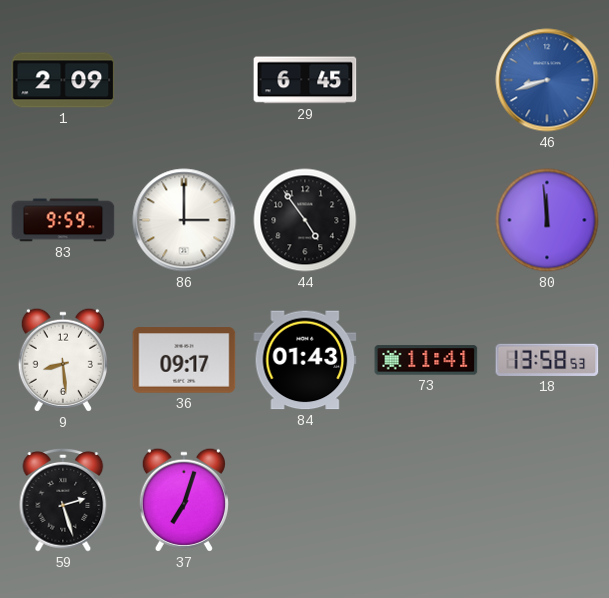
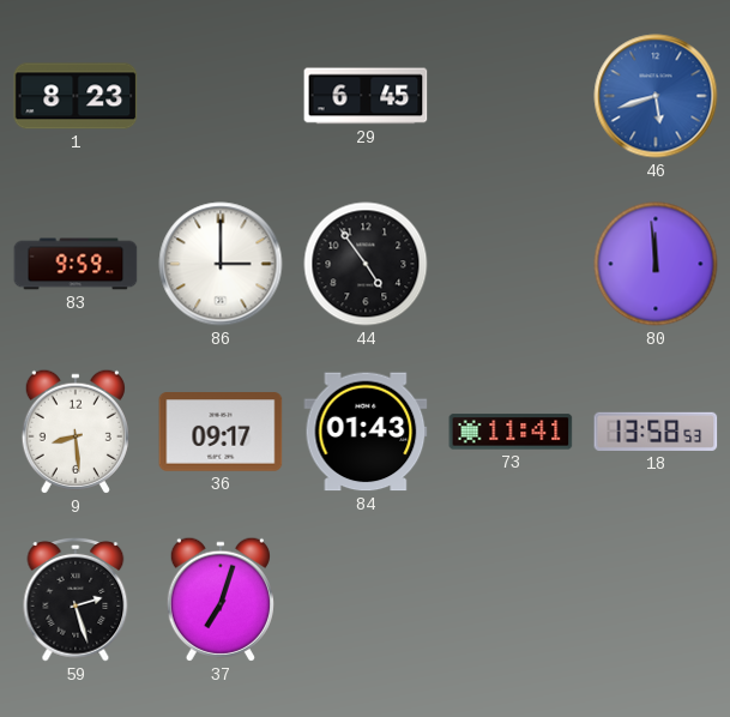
1: 2:09 -> 8:23 (76, 96)
46: 8:42 -> 5:42 (656, 96)
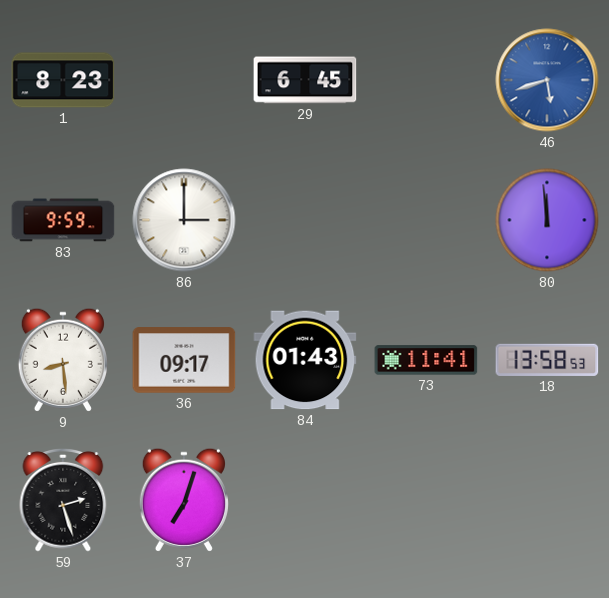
44: 4:54 -> none (366, 264)
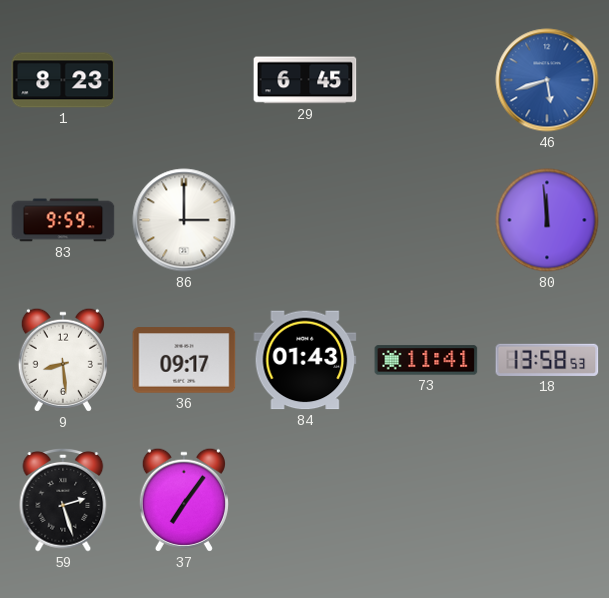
37: 7:03 -> 7:06 (184, 500)
